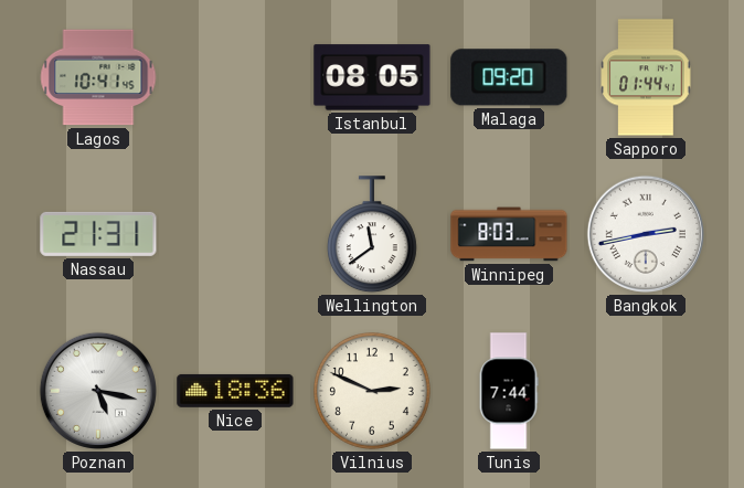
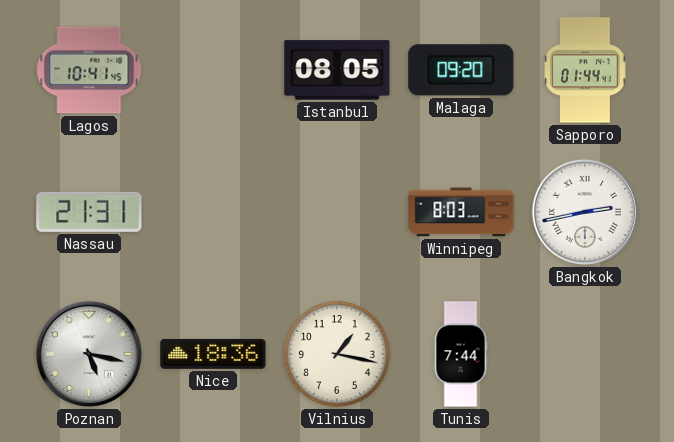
Wellington: 11:39 -> none (372, 235)
Vilnius: 2:49 -> 1:17 (337, 354)
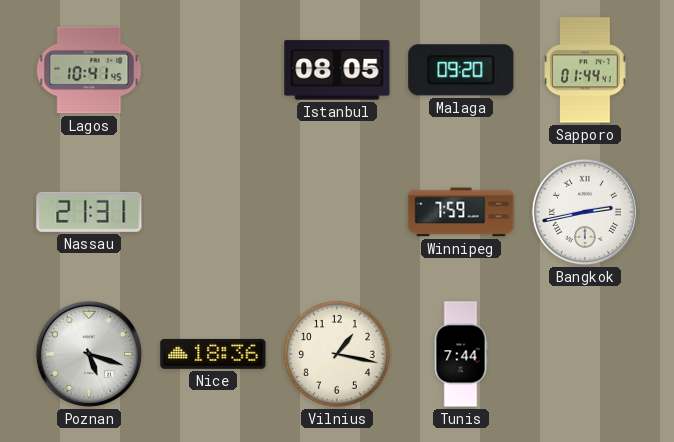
Winnipeg: 8:03 -> 7:59 (461, 212)
Poznan: 5:17 -> 5:18 (89, 354)
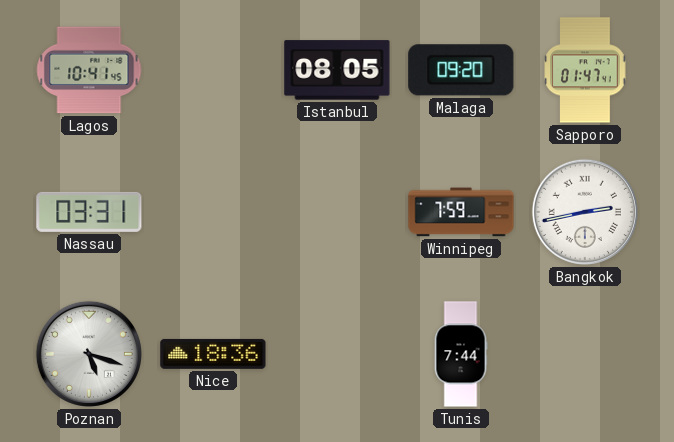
Sapporo: 01:44 -> 01:47 (585, 70)
Nassau: 21:31 -> 03:31 (89, 212)
Vilnius: 1:17 -> none (337, 354)
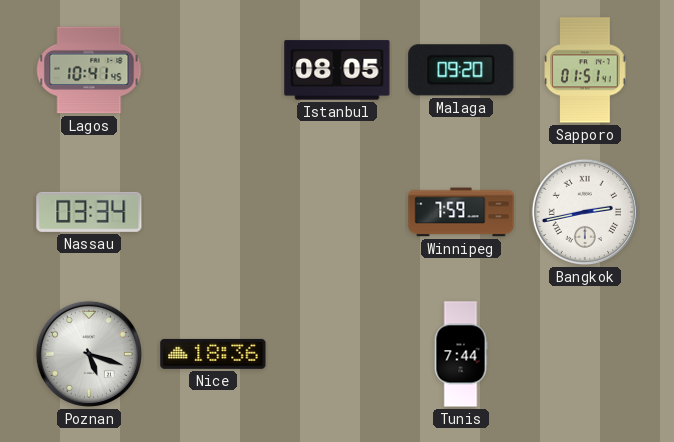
Sapporo: 01:47 -> 01:51 (585, 70)
Nassau: 03:31 -> 03:34 (89, 212)
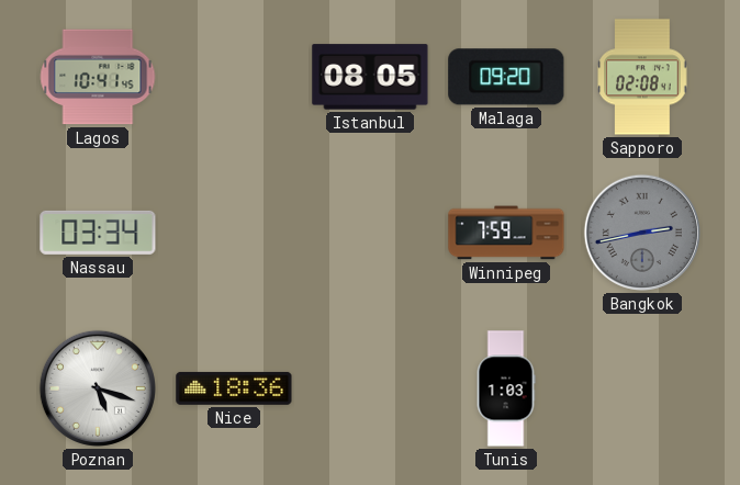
Sapporo: 01:51 -> 02:08 (642, 77)
Bangkok dial: white -> grey (642, 233)
Tunis: 7:44 -> 1:03 (506, 388)
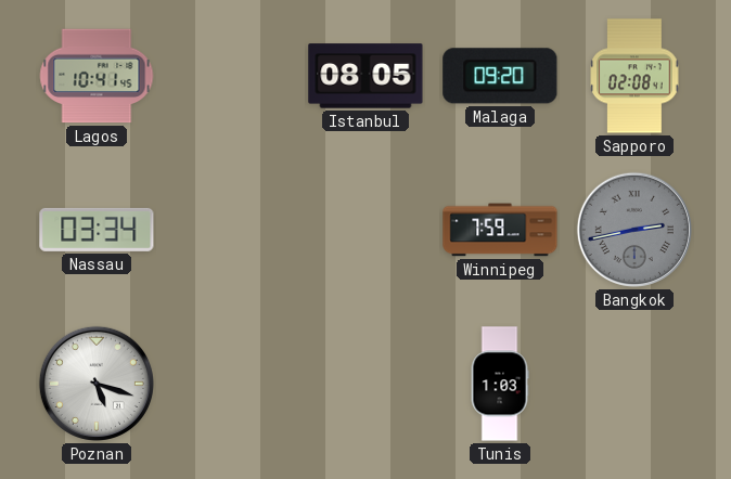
Nice: 18:36 -> none (234, 388)
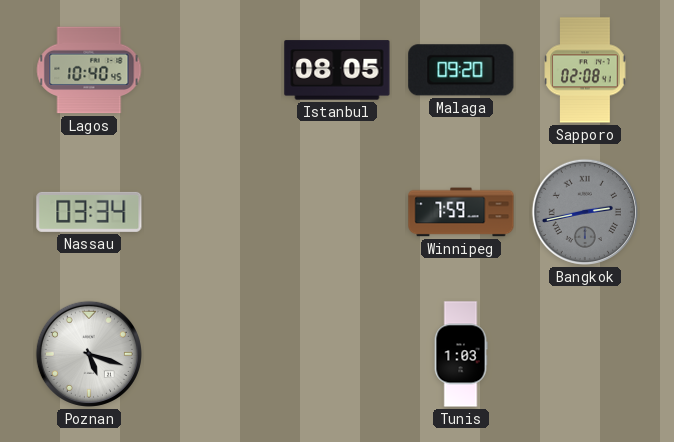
Lagos: 10:41 -> 10:40 (89, 70)
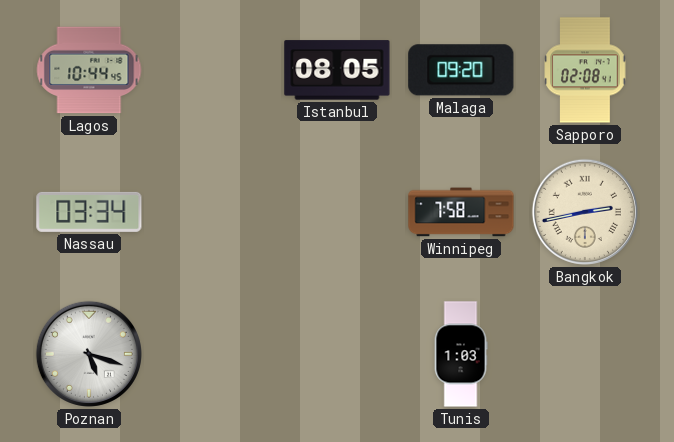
Lagos: 10:40 -> 10:44 (89, 70)
Winnipeg: 7:59 -> 7:58 (461, 212)
Bangkok dial: grey -> cream (585, 212)
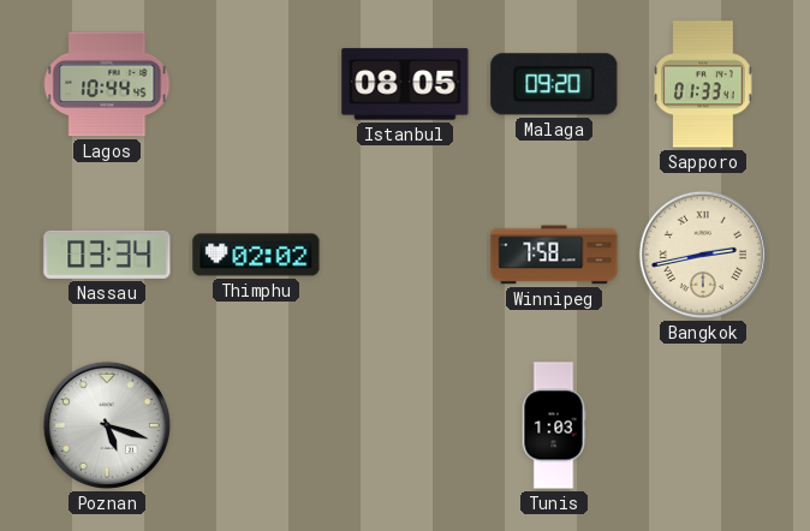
Sapporo: 02:08 -> 01:33 (703, 84)
Thimphu: none -> 02:02 (256, 255)
